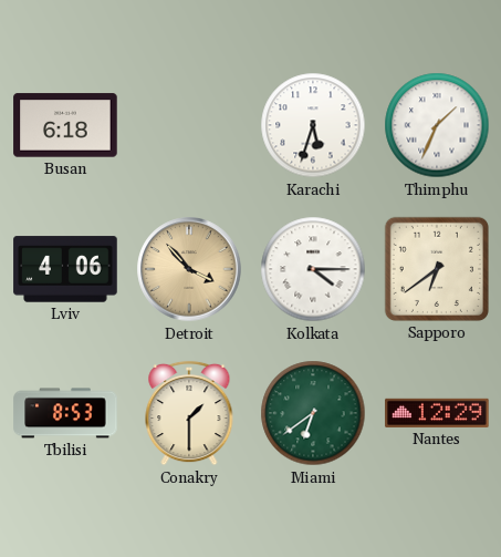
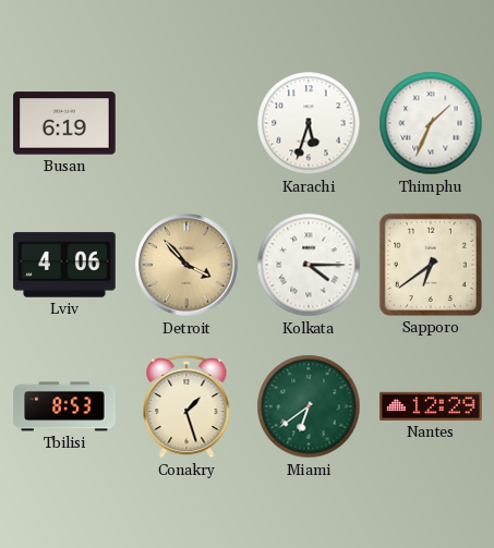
Busan: 6:18 -> 6:19 (64, 123)
Conakry: 1:30 -> 1:27 (186, 406)
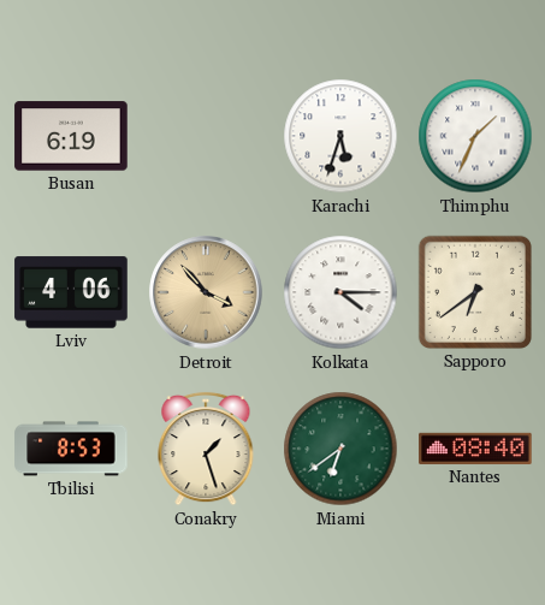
Nantes: 12:29 -> 08:40 (475, 449)
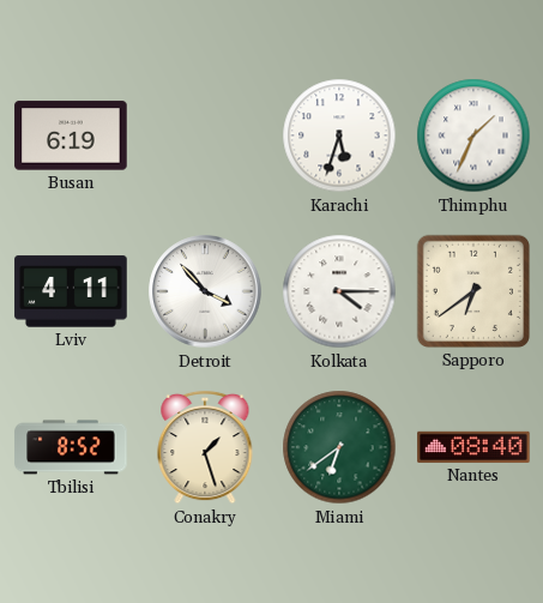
Lviv: 4:06 -> 4:11 (71, 291)
Detroit dial: champagne -> white (205, 291)
Tbilisi: 8:53 -> 8:52 (71, 447)
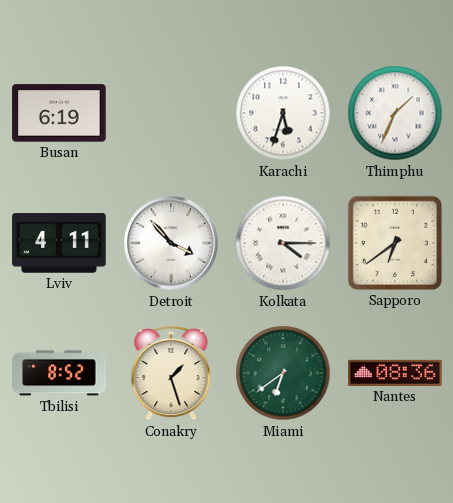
Nantes: 08:40 -> 08:36 (395, 373)
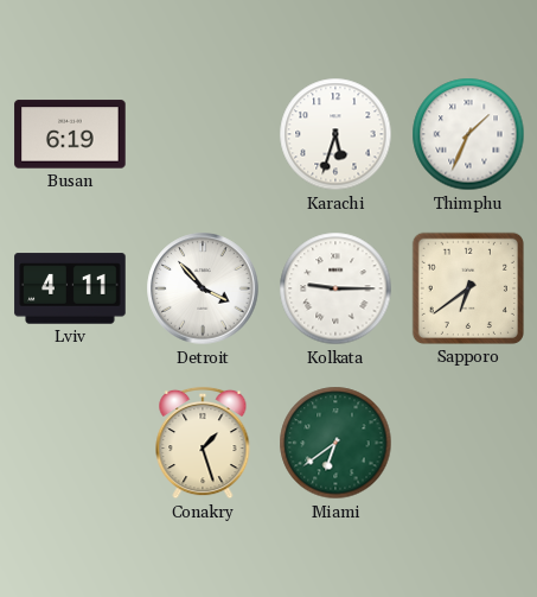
Kolkata: 4:15 -> 9:15 (335, 288)
Tbilisi: 8:52 -> none (59, 373)
Nantes: 08:36 -> none (395, 373)
